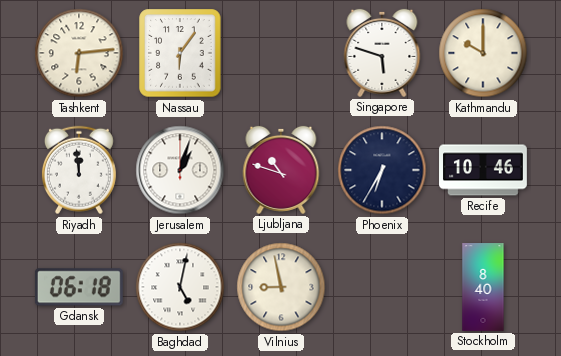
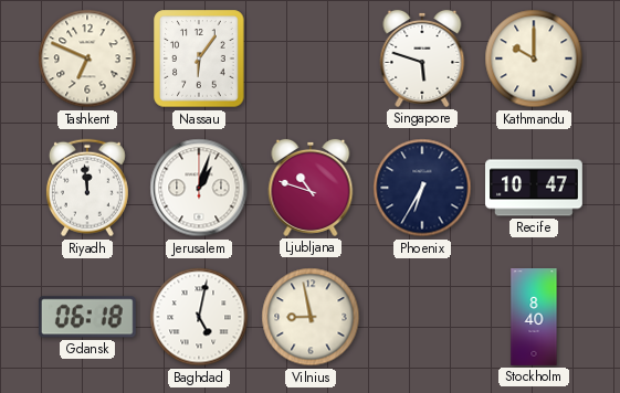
Tashkent: 6:14 -> 6:49 (87, 59)
Recife: 10:46 -> 10:47 (534, 188)
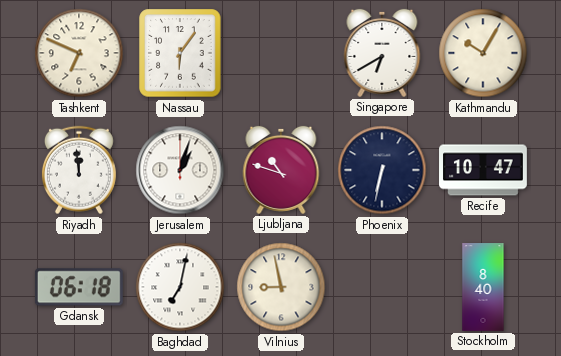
Singapore: 5:48 -> 6:40 (382, 53)
Kathmandu: 10:00 -> 10:05 (483, 53)
Phoenix: 6:35 -> 6:32 (382, 170)
Baghdad: 5:02 -> 7:02 (180, 287)
